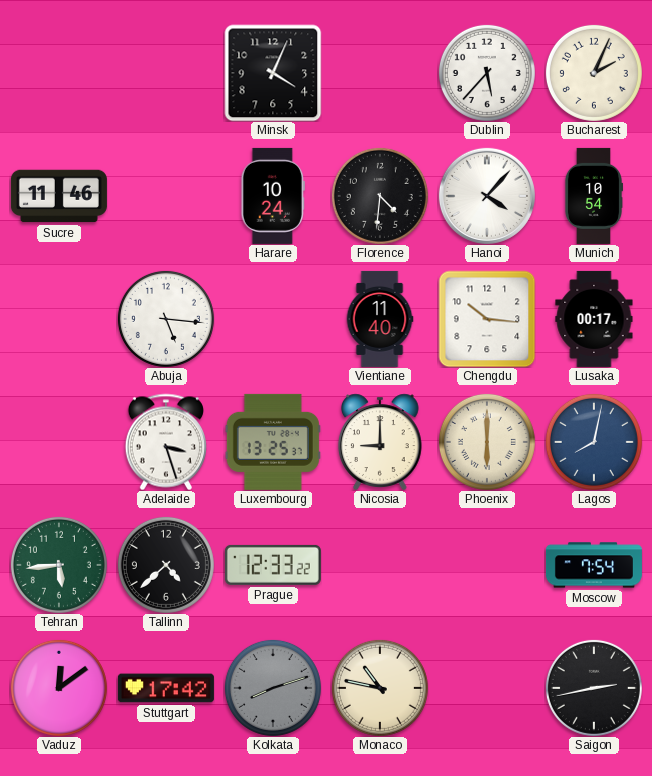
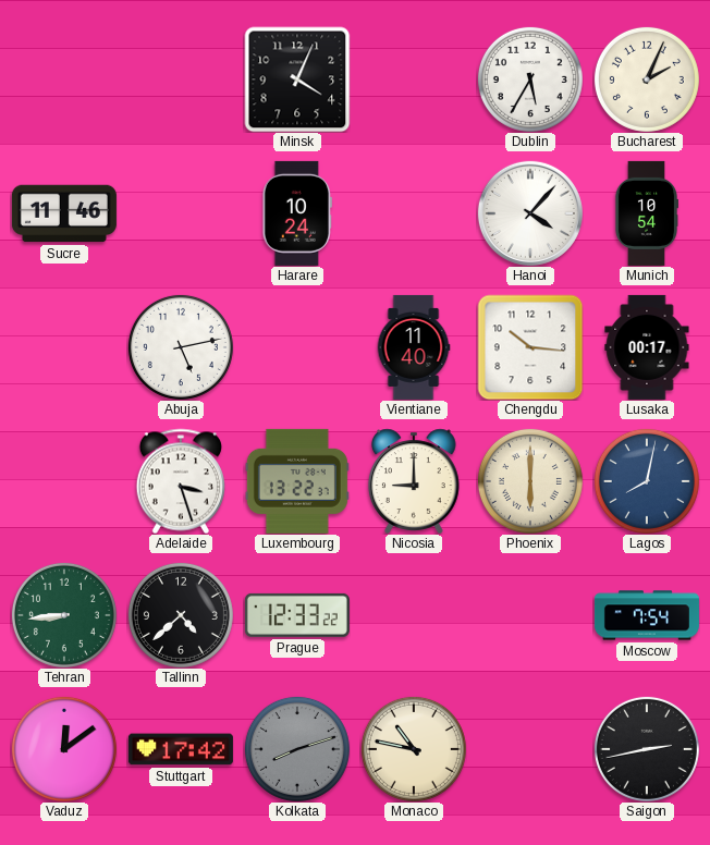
Dublin: 5:37 -> 5:35 (530, 79)
Florence: 4:31 -> none (380, 196)
Abuja: 5:16 -> 5:13 (181, 347)
Luxembourg: 13:25 -> 13:22 (297, 481)
Tehran: 5:44 -> 8:44 (64, 615)
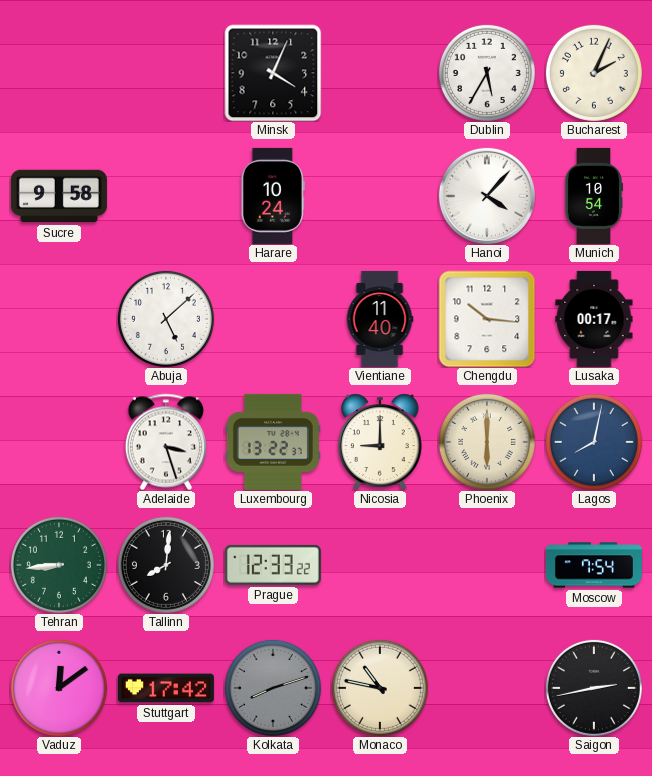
Sucre: 11:46 -> 9:58 (59, 196)
Abuja: 5:13 -> 5:08 (166, 319)
Tallinn: 4:38 -> 8:01 (166, 565)
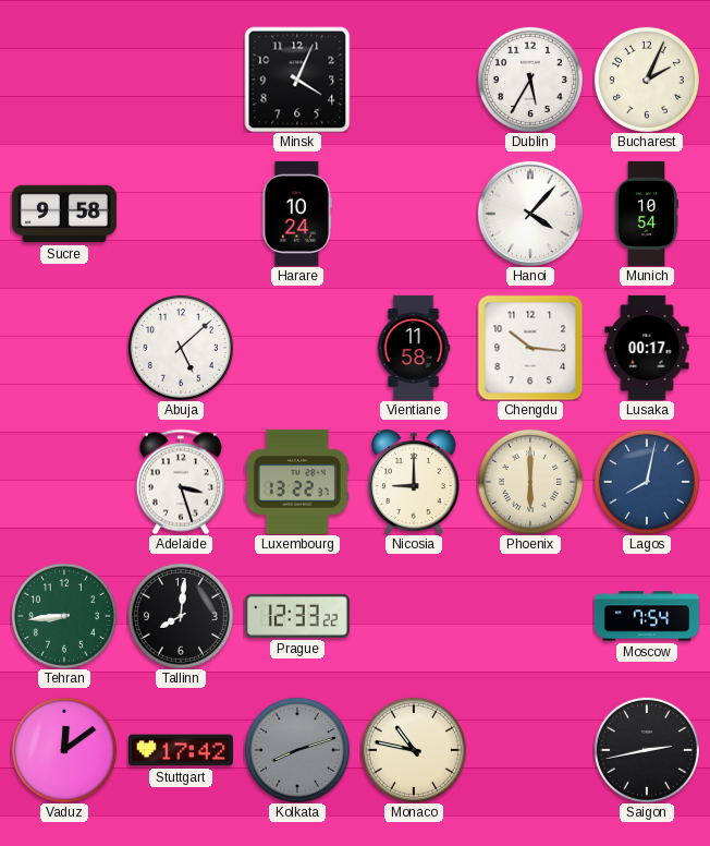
Vientiane: 11:40 -> 11:58 (414, 348)
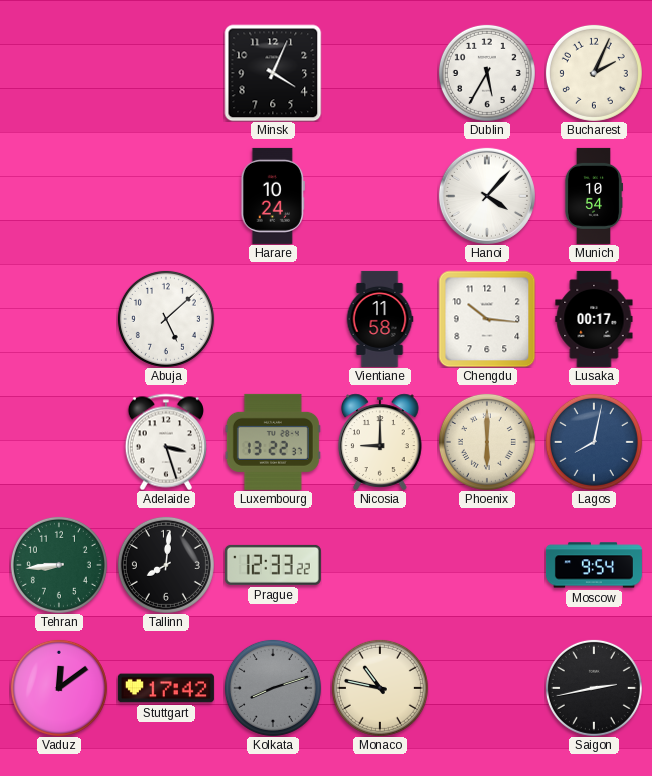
Sucre: 9:58 -> none (64, 214)
Moscow: 7:54 -> 9:54 (594, 565)
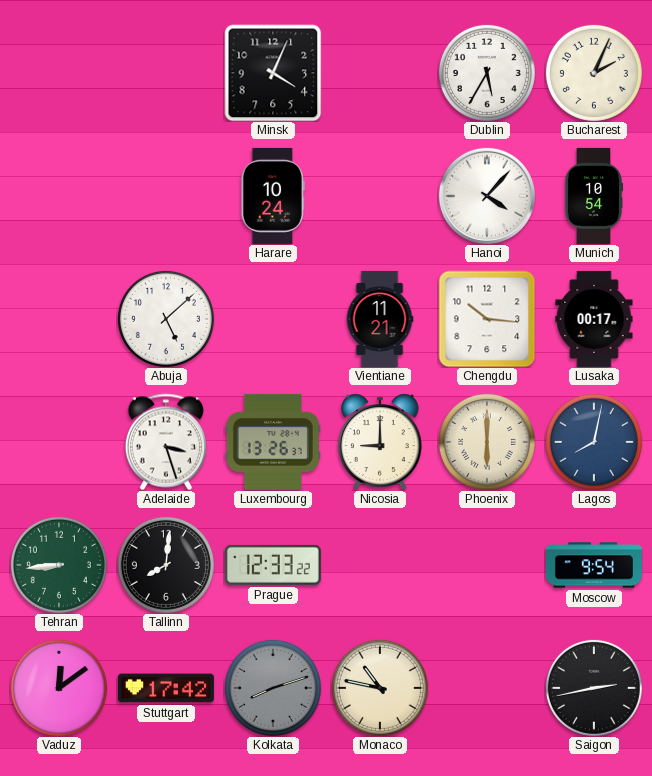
Vientiane: 11:58 -> 11:21 (380, 319)
Luxembourg: 13:22 -> 13:26 (273, 442)
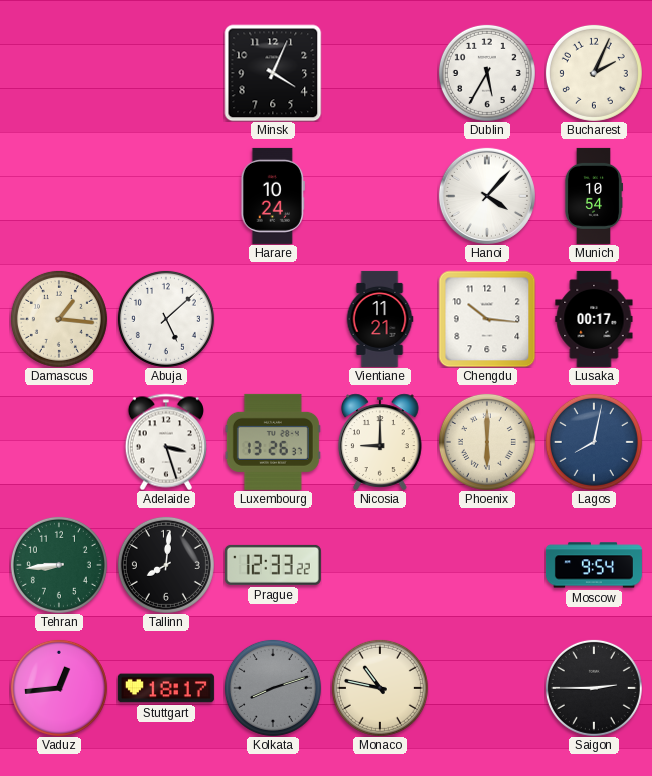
Damascus: none -> 1:16 (59, 319)
Vaduz: 12:09 -> 12:44 (59, 688)
Stuttgart: 17:42 -> 18:17 (166, 688)
Saigon: 2:43 -> 2:45 (594, 688)
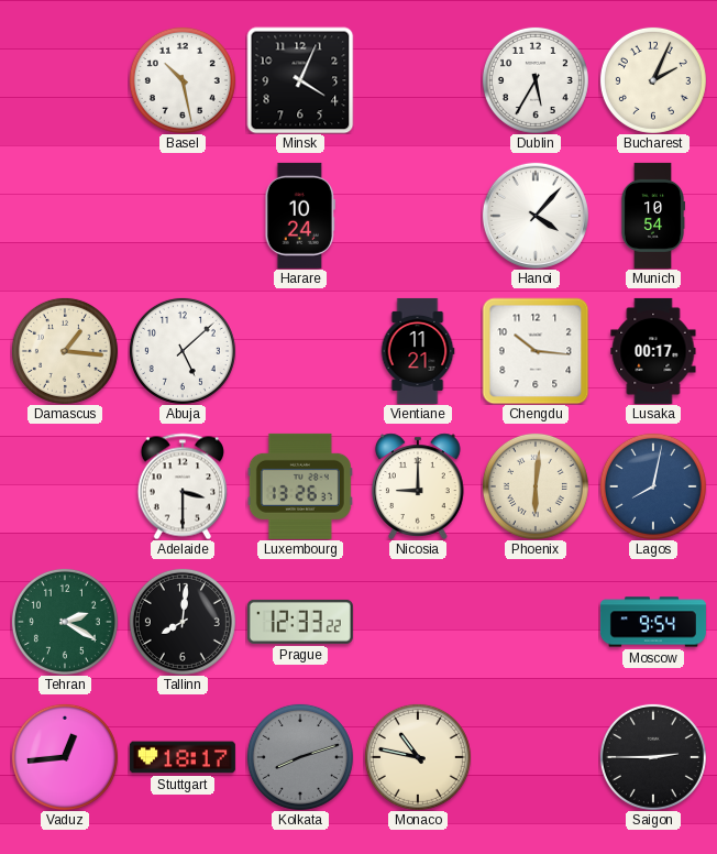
Basel: none -> 10:28 (183, 80)
Adelaide: 3:27 -> 3:30 (183, 486)
Phoenix: 6:00 -> 6:01 (536, 486)
Tehran: 8:44 -> 2:20 (65, 622)
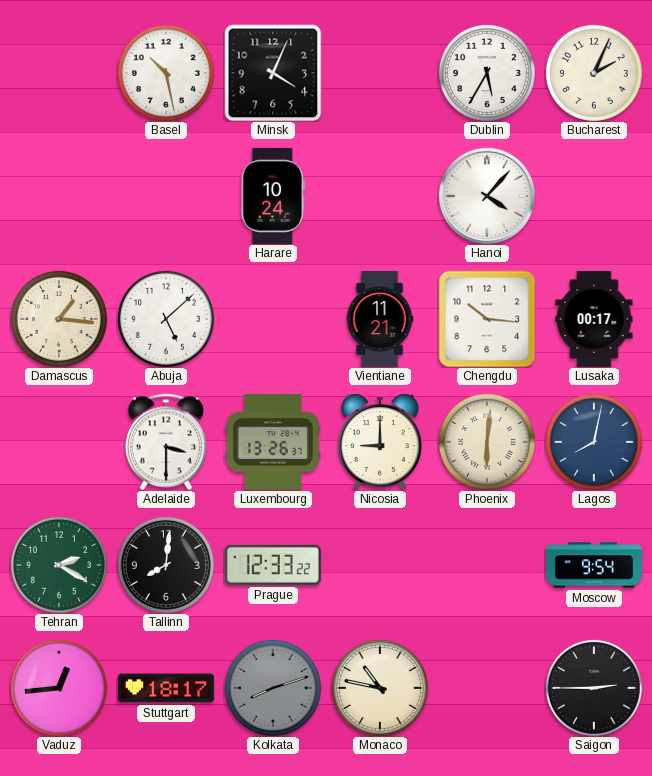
Munich: 10:54 -> none (652, 216)
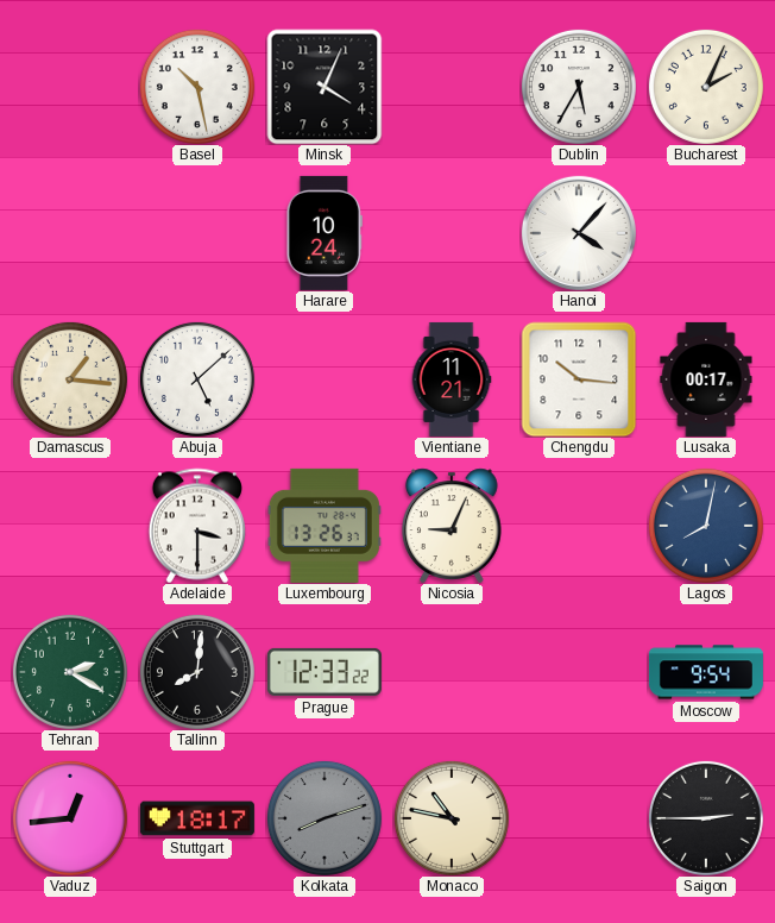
Nicosia: 9:00 -> 9:04 (452, 526)
Phoenix: 6:01 -> none (487, 442)
